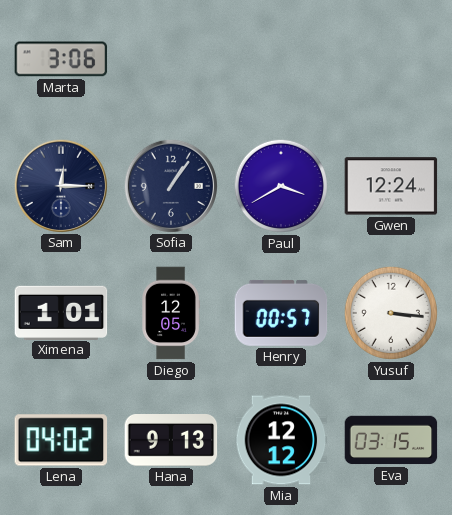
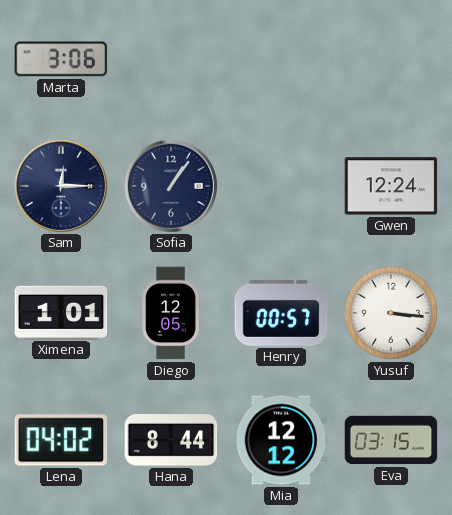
Paul: 3:40 -> none (281, 186)
Hana: 9:13 -> 8:44 (171, 441)
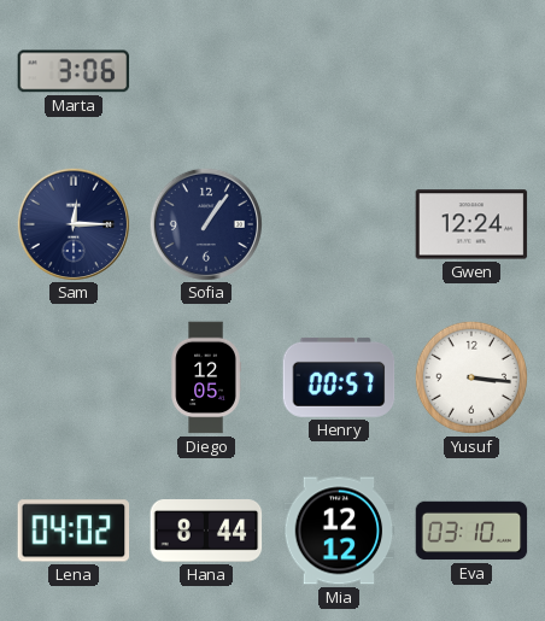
Ximena: 1:01 -> none (61, 312)
Eva: 03:15 -> 03:10 (471, 531)
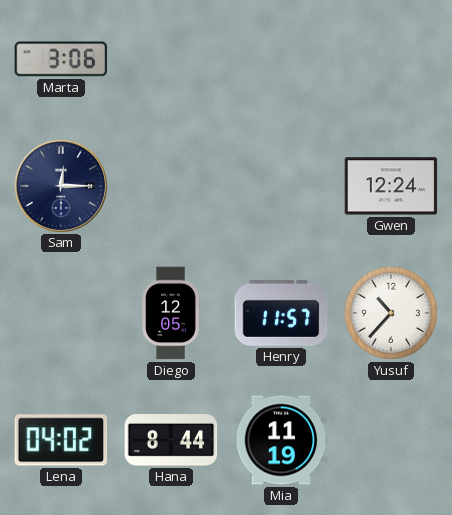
Sofia: 1:06 -> none (205, 223)
Henry: 00:57 -> 11:57 (281, 313)
Yusuf: 3:16 -> 10:37 (391, 313)
Mia: 12:12 -> 11:19 (281, 440)
Eva: 03:10 -> none (471, 531)
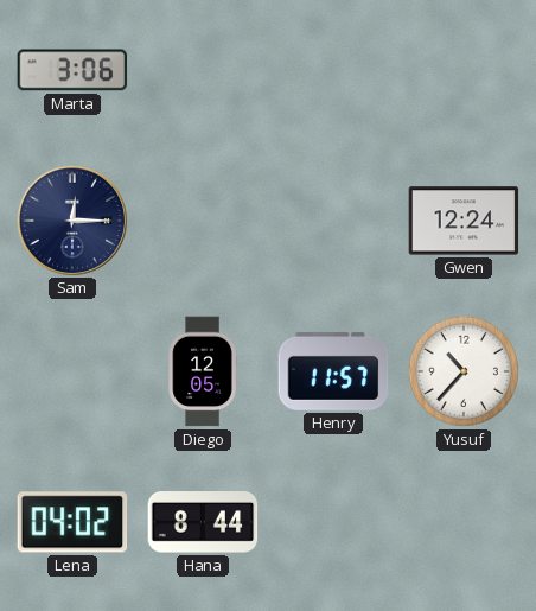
Mia: 11:19 -> none (281, 440)
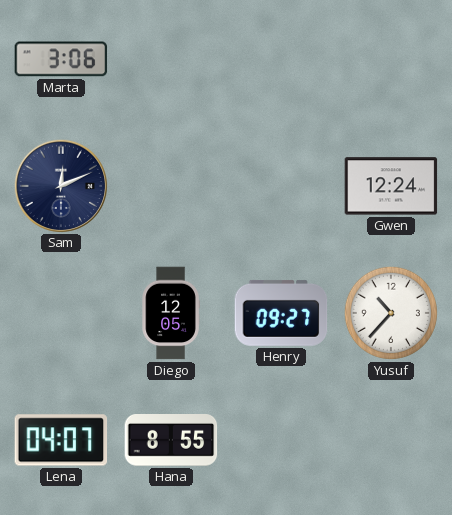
Sam: 12:15 -> 12:11 (60, 185)
Henry: 11:57 -> 09:27 (281, 313)
Lena: 04:02 -> 04:07 (61, 440)
Hana: 8:44 -> 8:55 (171, 441)
